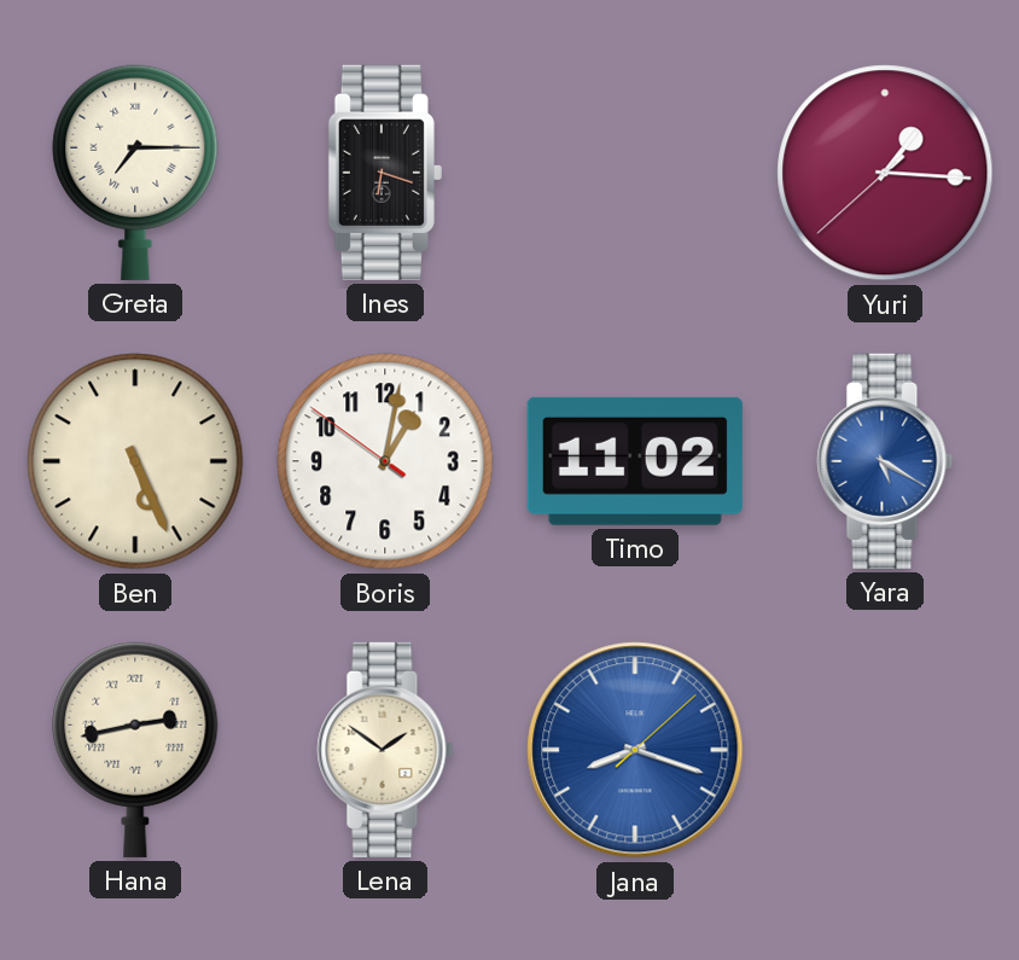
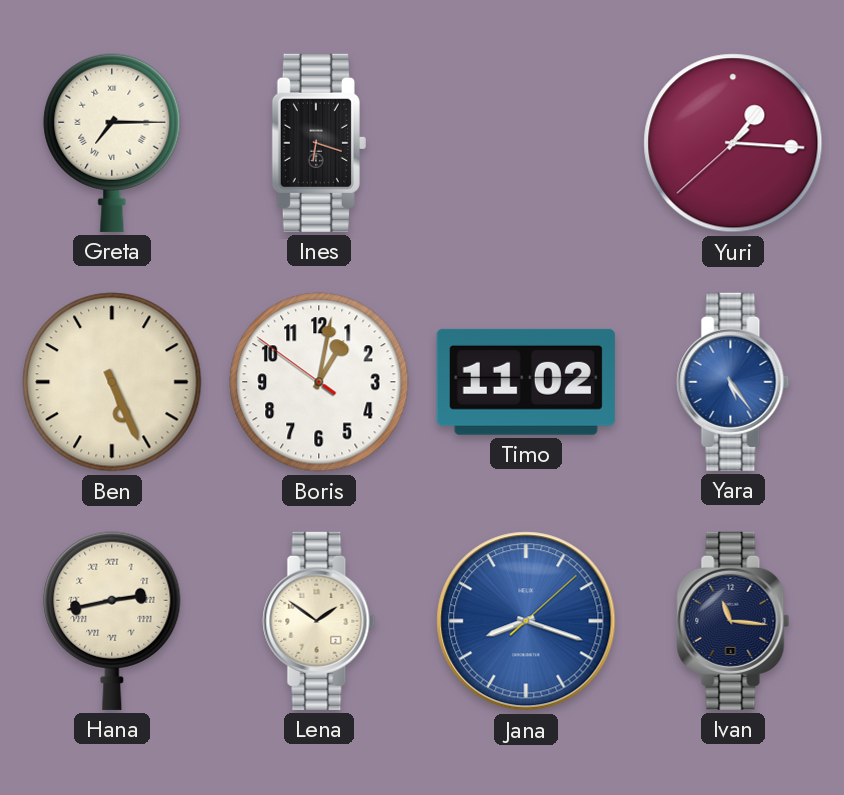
Yara: 5:20 -> 5:24 (733, 382)
Ivan: none -> 11:16 (733, 621)
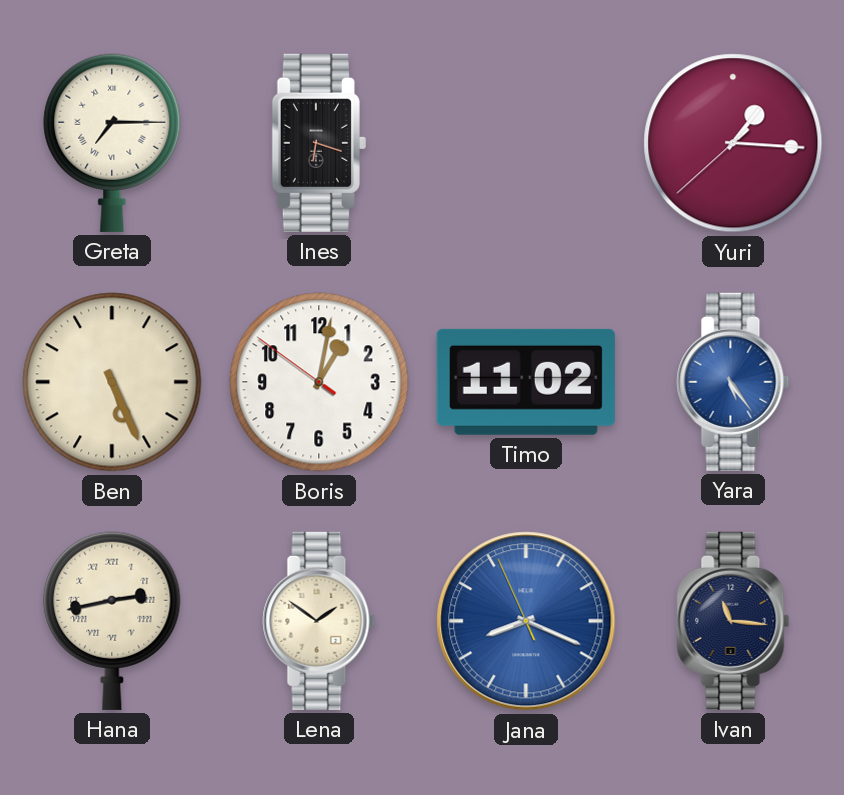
Jana: 8:18:08 -> 8:18:56 (526, 621)
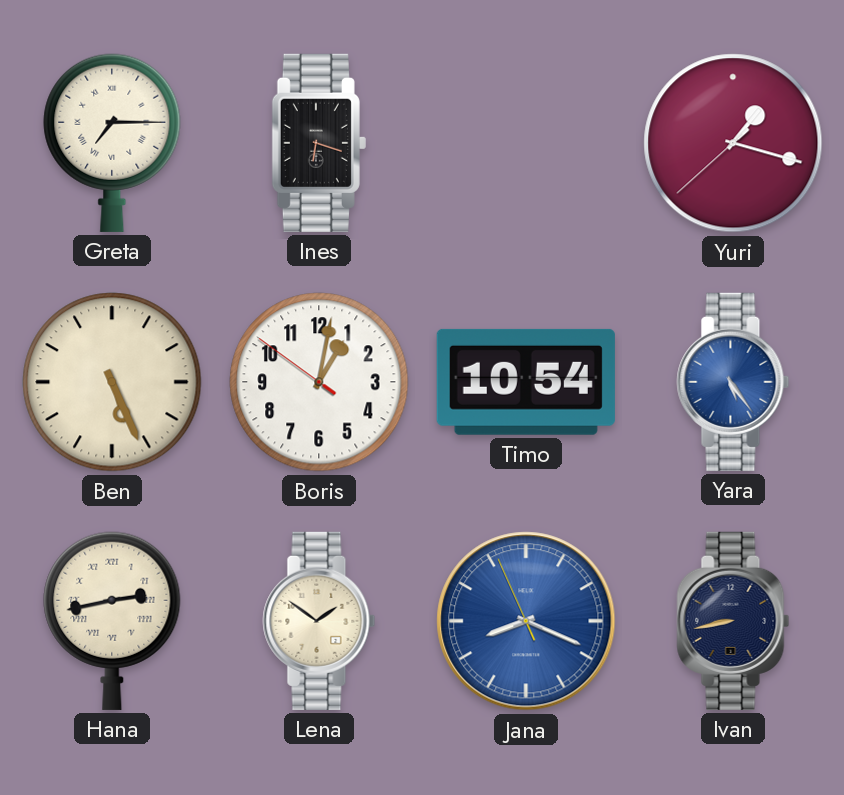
Yuri: 1:15 -> 1:17 (733, 143)
Timo: 11:02 -> 10:54 (526, 382)
Ivan: 11:16 -> 8:43 (733, 621)
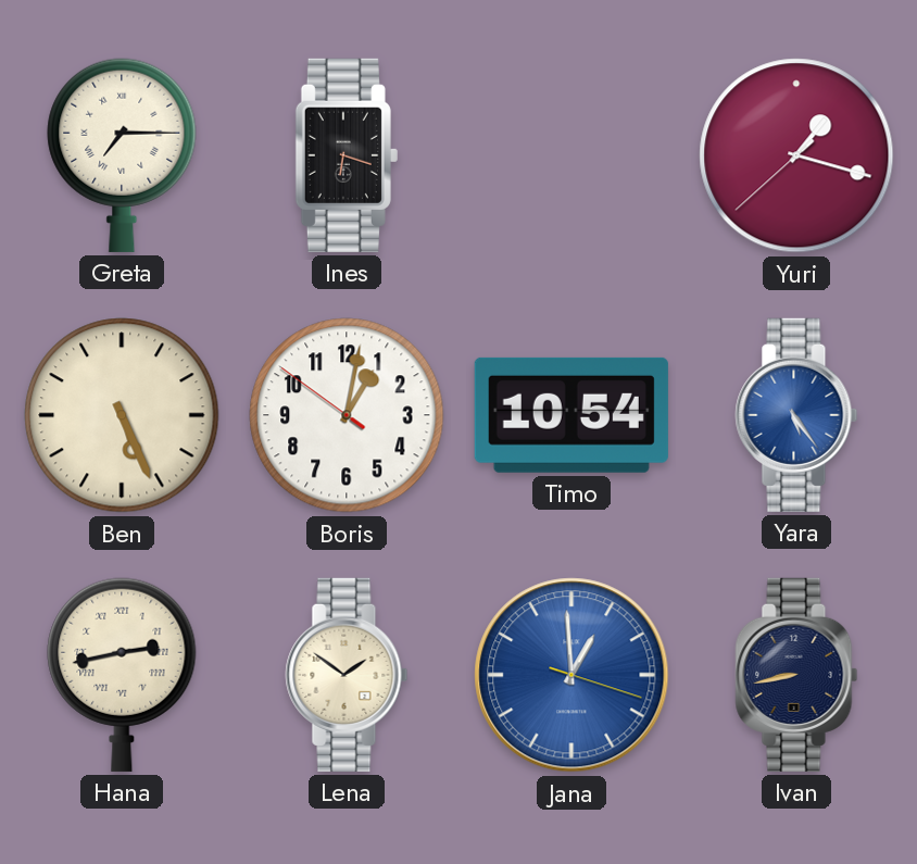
Jana: 8:18 -> 12:59 (571, 675)
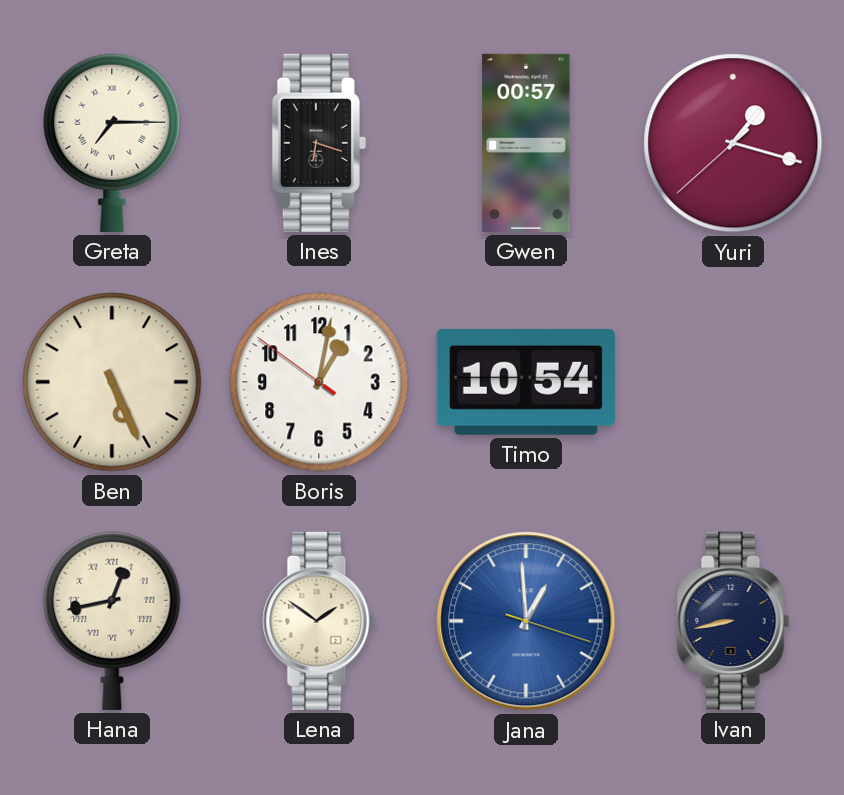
Gwen: none -> 00:57 (526, 143)
Yara: 5:24 -> none (796, 415)
Hana: 2:43 -> 12:43 (112, 621)
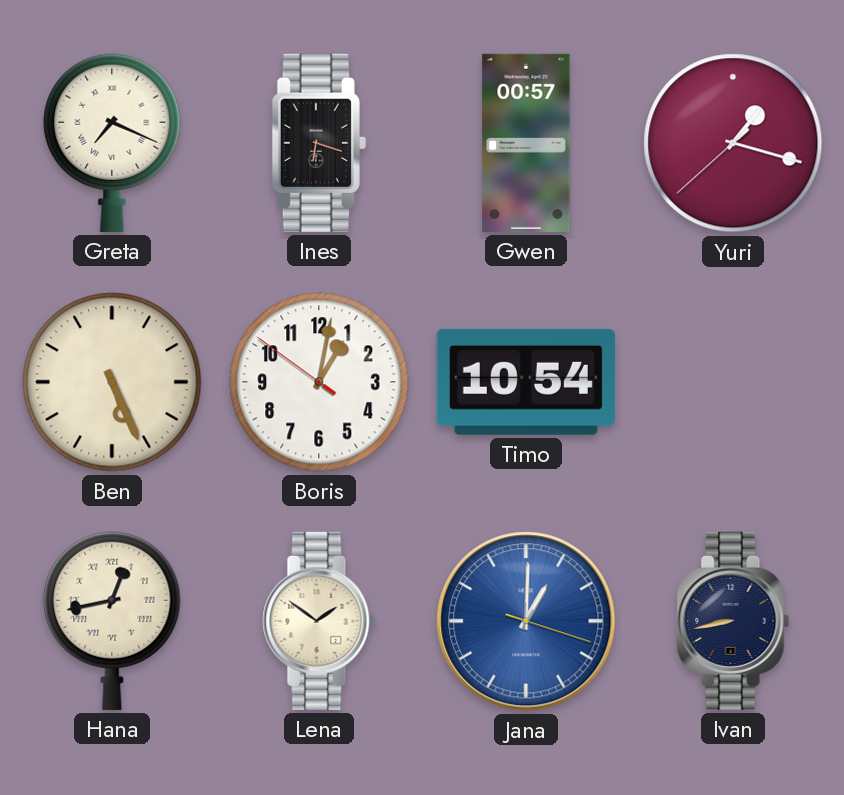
Greta: 7:15 -> 7:19 (112, 143)
Jana: 12:59 -> 1:00 (526, 621)
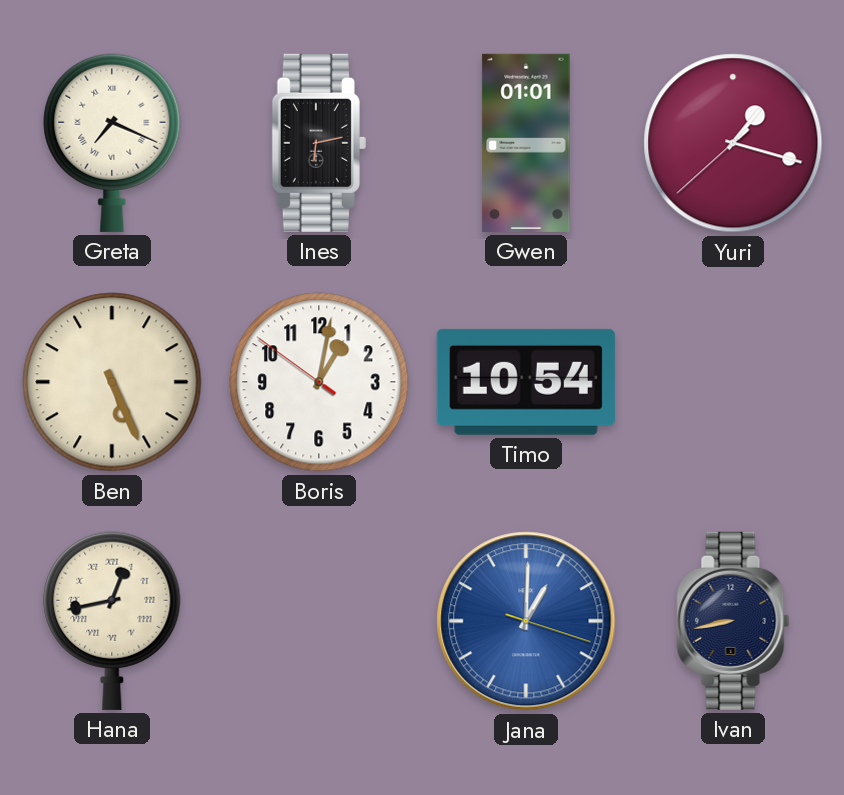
Ines: 6:18 -> 6:13 (319, 143)
Gwen: 00:57 -> 01:01 (526, 143)
Lena: 1:51 -> none (319, 621)
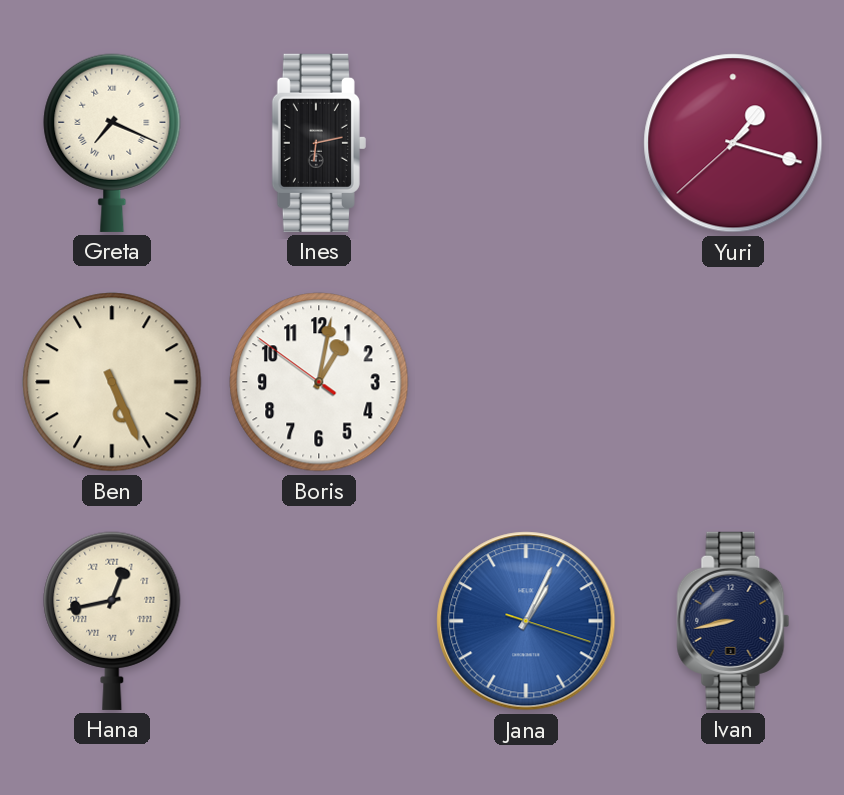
Gwen: 01:01 -> none (526, 143)
Timo: 10:54 -> none (526, 382)
Jana: 1:00 -> 1:04 (526, 621)
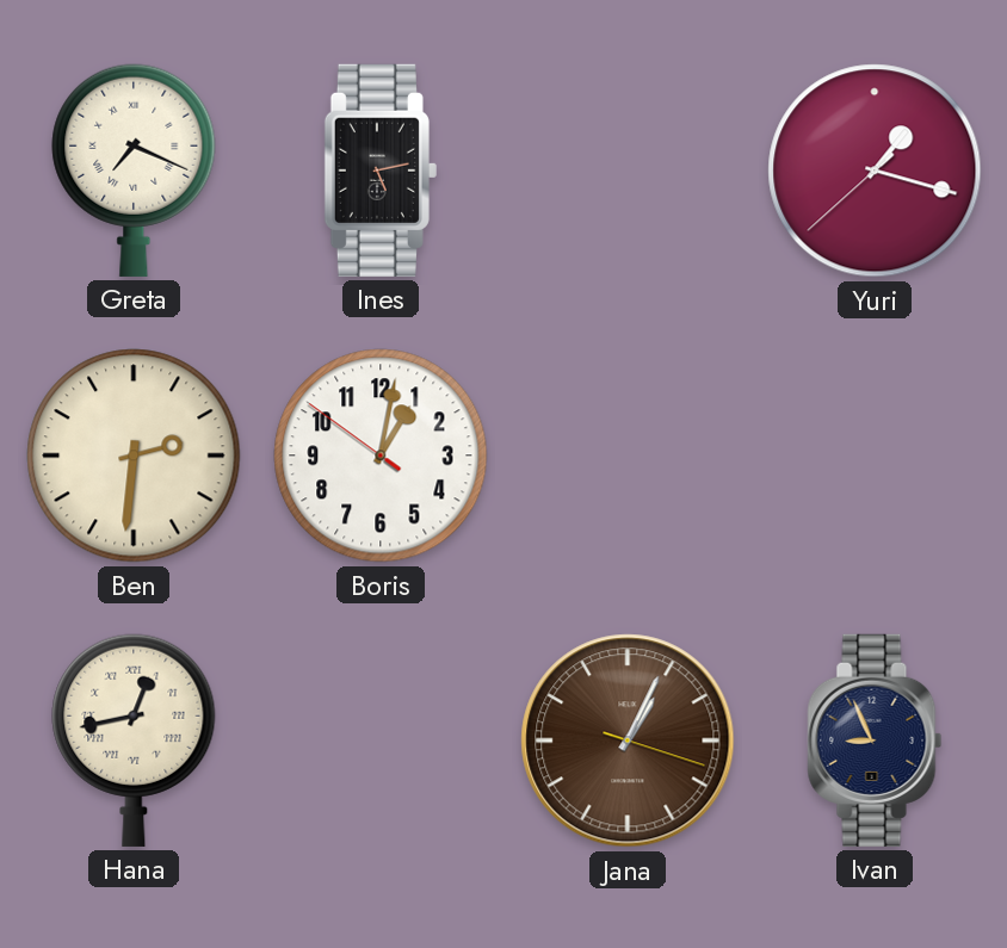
Ines: 6:13 -> 5:13 (381, 171)
Ben: 5:26 -> 2:31 (134, 456)
Jana dial: blue -> brown (628, 741)
Ivan: 8:43 -> 8:56 (875, 741)
